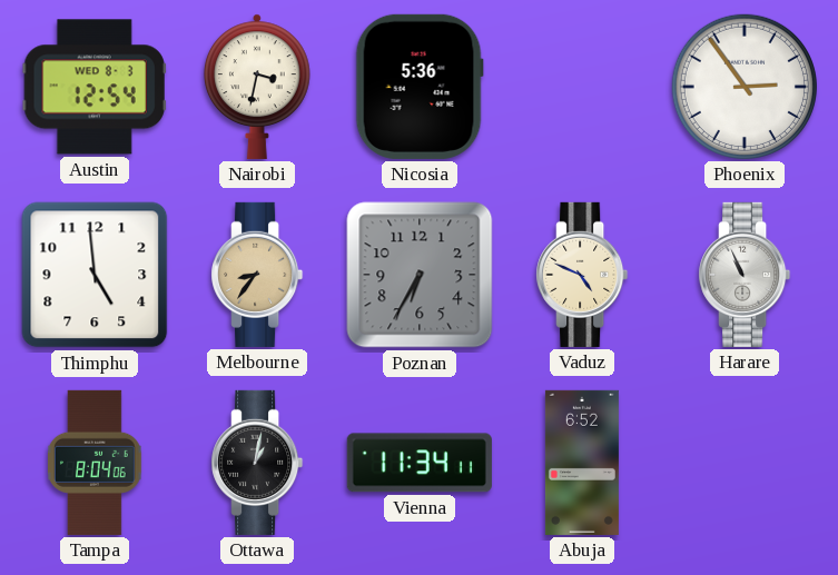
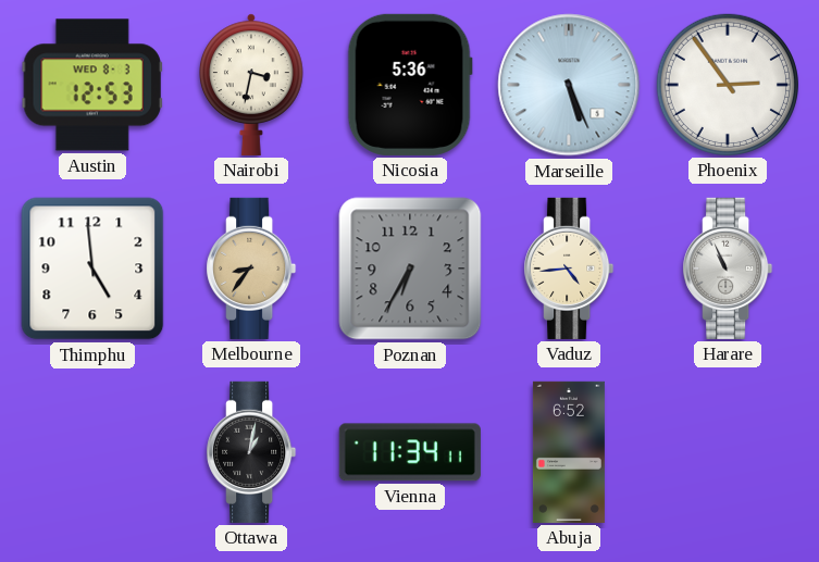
Austin: 12:54 -> 12:53 (92, 85)
Marseille: none -> 5:26 (569, 85)
Vaduz: 4:49 -> 4:44 (569, 268)
Tampa: 8:04 -> none (96, 463)
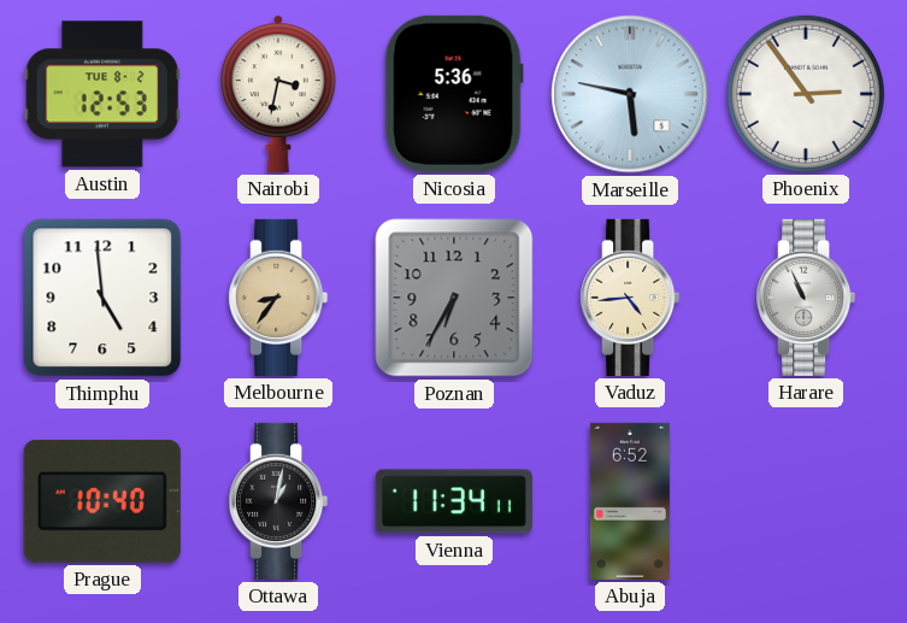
Austin date: WED 8-3 -> TUE 8-2 (102, 94)
Marseille: 5:26 -> 5:47 (630, 94)
Prague: none -> 10:40 (102, 501)
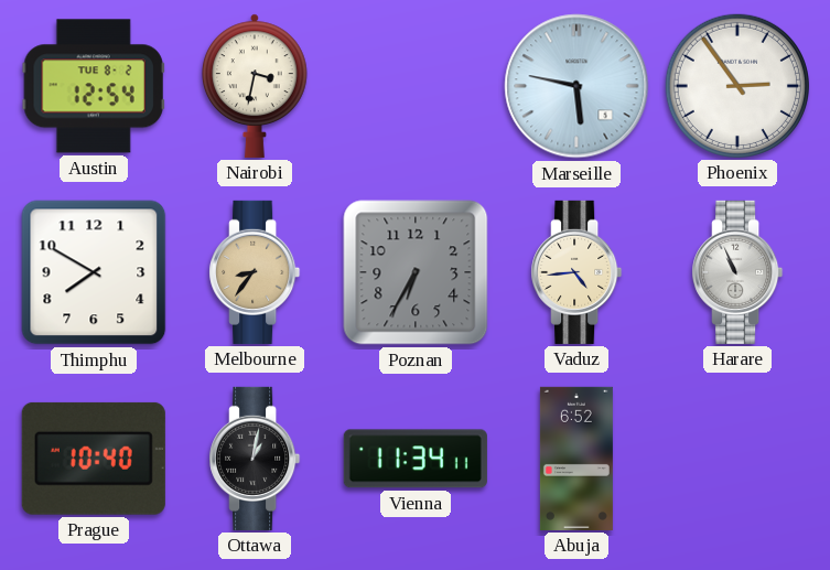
Austin: 12:53 -> 12:54 (94, 86)
Nicosia: 5:36 -> none (454, 94)
Thimphu: 4:59 -> 7:50 (94, 272)
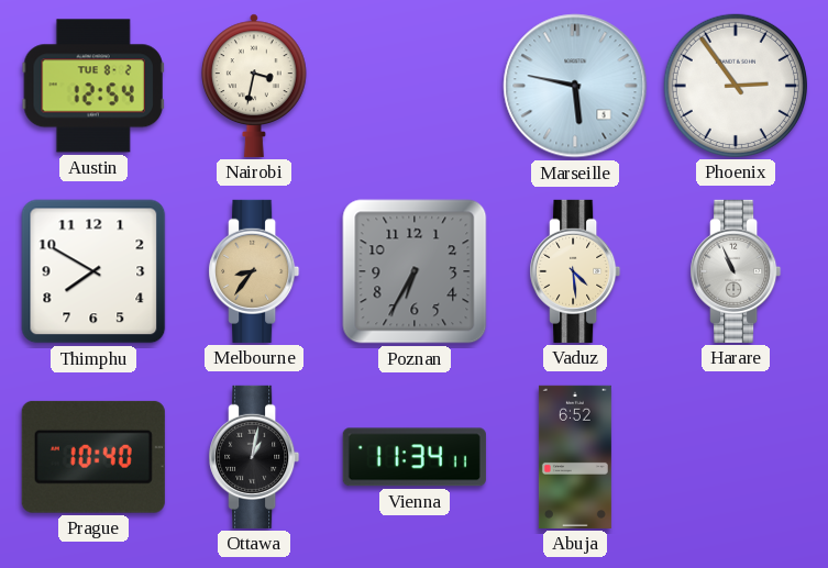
Vaduz: 4:44 -> 4:29 (575, 271)
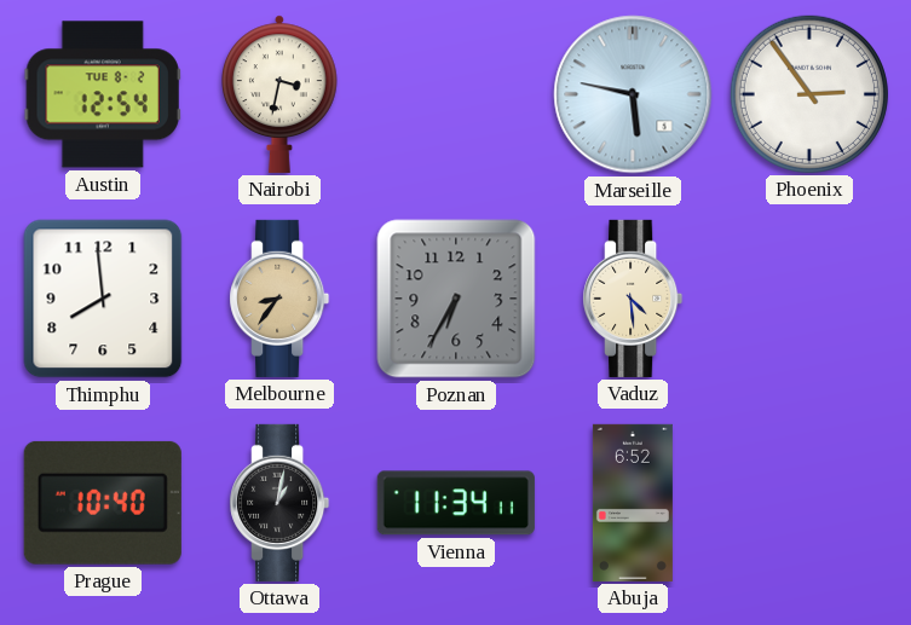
Thimphu: 7:50 -> 7:59 (103, 299)
Harare: 10:56 -> none (736, 271)
